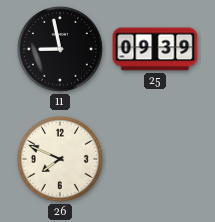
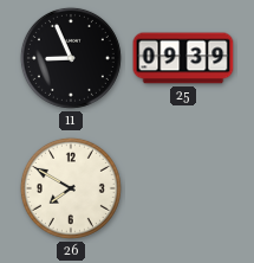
11: 8:58 -> 8:56 (71, 58)
26: 7:49 -> 7:50 (71, 188)
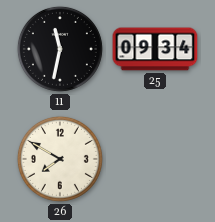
11: 8:56 -> 11:32 (60, 49)
25: 09:39 -> 09:34 (155, 49)
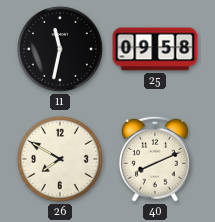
25: 09:34 -> 09:58 (155, 49)
40: none -> 8:11 (155, 159)
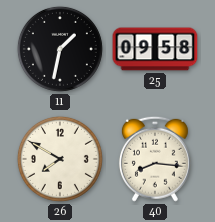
11: 11:32 -> 1:32 (60, 49)
40: 8:11 -> 8:16 (155, 159)
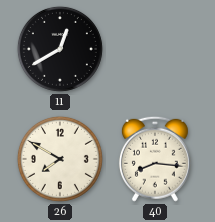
11: 1:32 -> 12:40 (60, 49)
25: 09:58 -> none (155, 49)
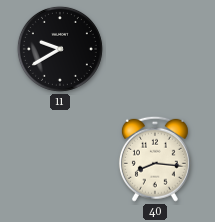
11: 12:40 -> 9:40 (60, 49)
26: 7:50 -> none (60, 159)
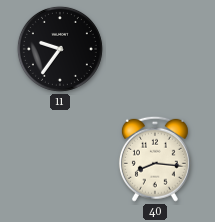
11: 9:40 -> 9:36 (60, 49)
